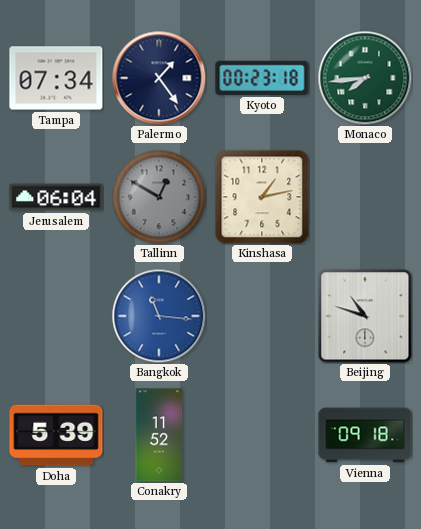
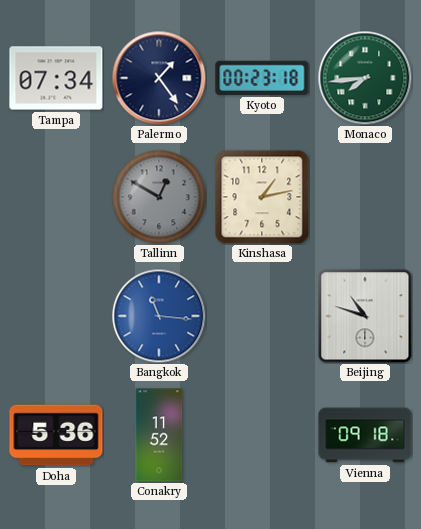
Jerusalem: 06:04 -> none (56, 197)
Doha: 5:39 -> 5:36 (56, 435)
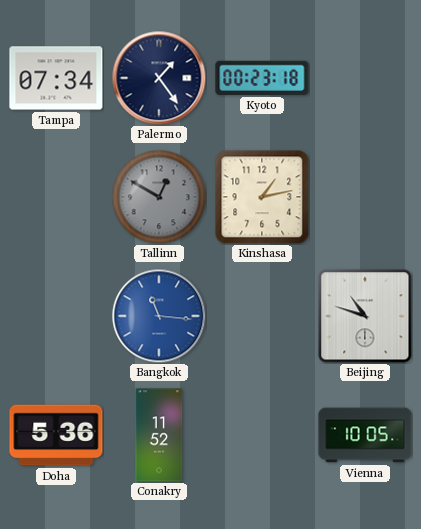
Monaco: 7:44 -> none (365, 78)
Vienna: 09:18 -> 10:05 (365, 435)
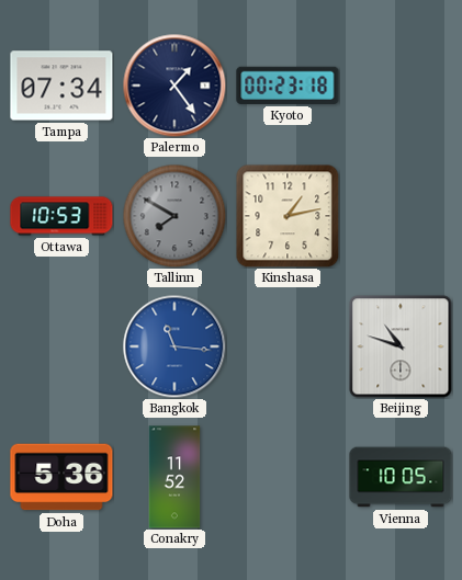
Ottawa: none -> 10:53 (61, 216)
Tallinn: 12:50 -> 7:50 (174, 216)
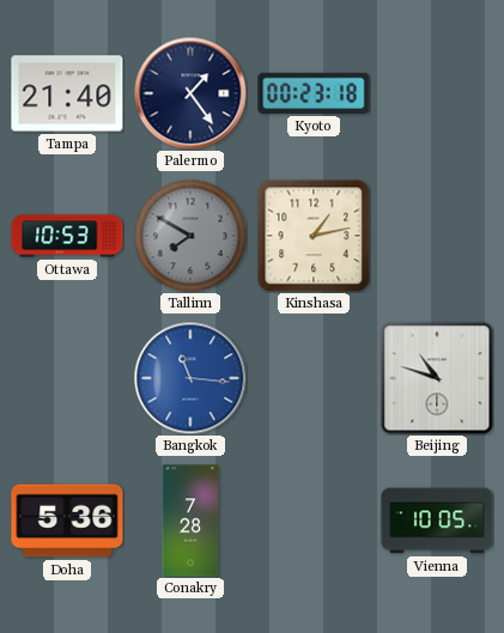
Tampa: 07:34 -> 21:40 (67, 93)
Conakry: 11:52 -> 7:28 (190, 521)
